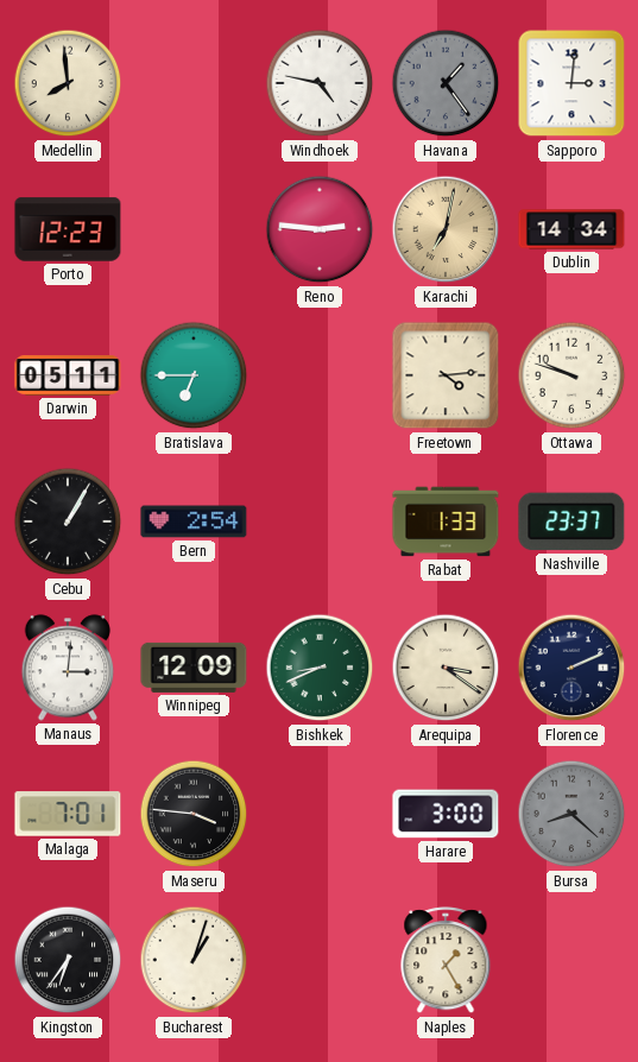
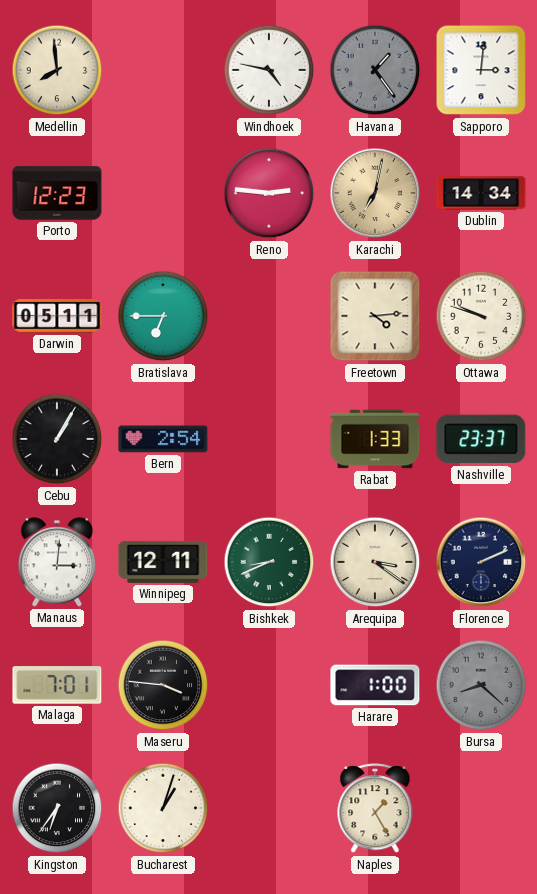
Winnipeg: 12:09 -> 12:11 (163, 562)
Harare: 3:00 -> 1:00 (375, 685)
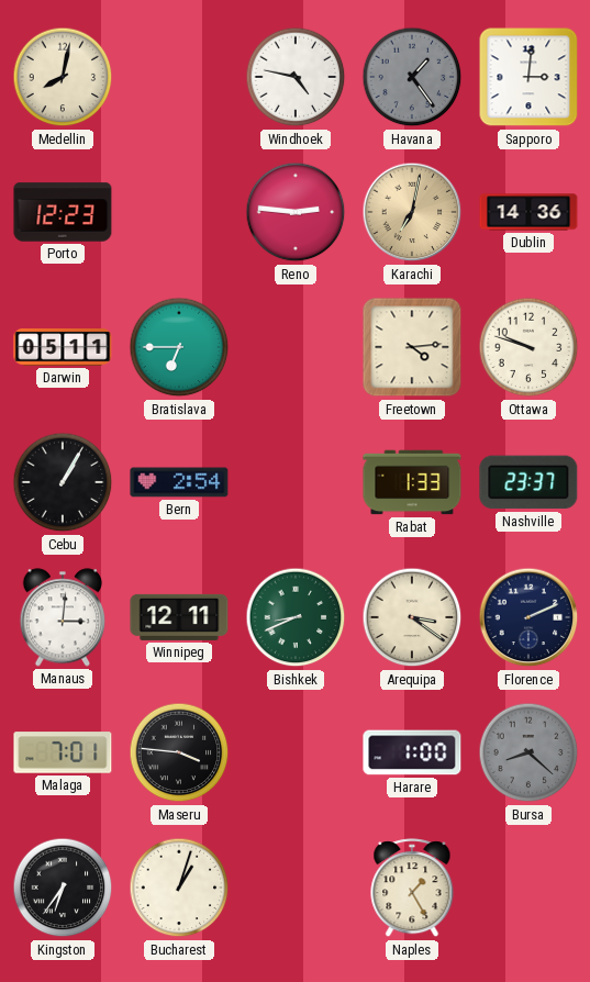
Medellin: 7:59 -> 8:02 (63, 77)
Dublin: 14:34 -> 14:36 (528, 212)
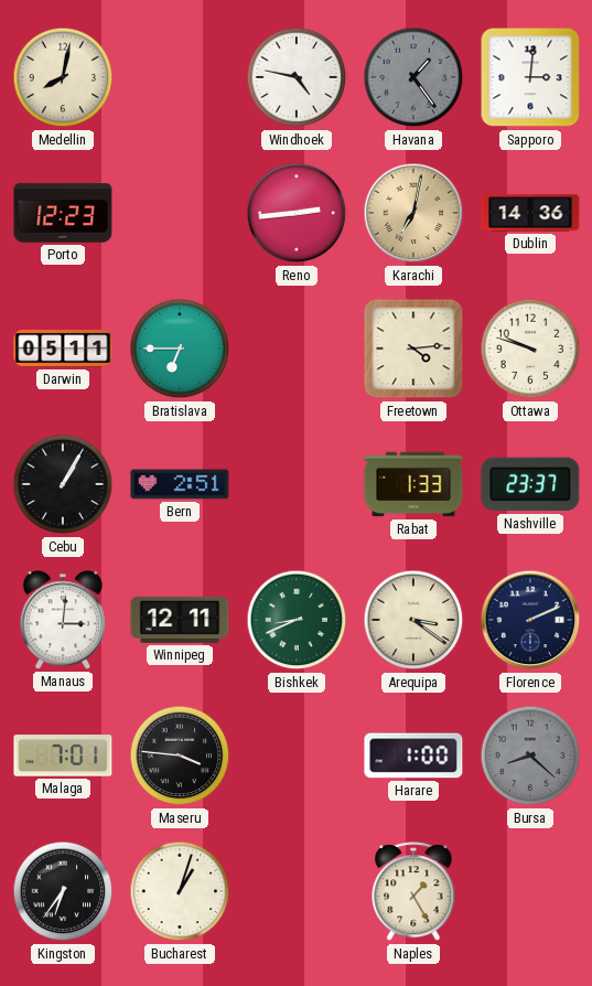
Reno: 2:46 -> 2:44 (297, 213)
Bern: 2:54 -> 2:51 (180, 484)
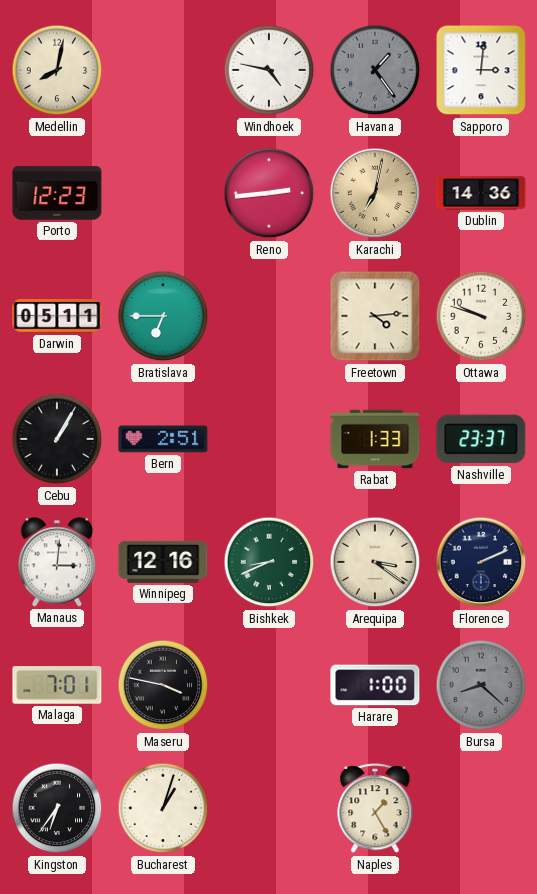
Winnipeg: 12:11 -> 12:16 (163, 562)
Maseru: 3:46 -> 3:47 (163, 685)
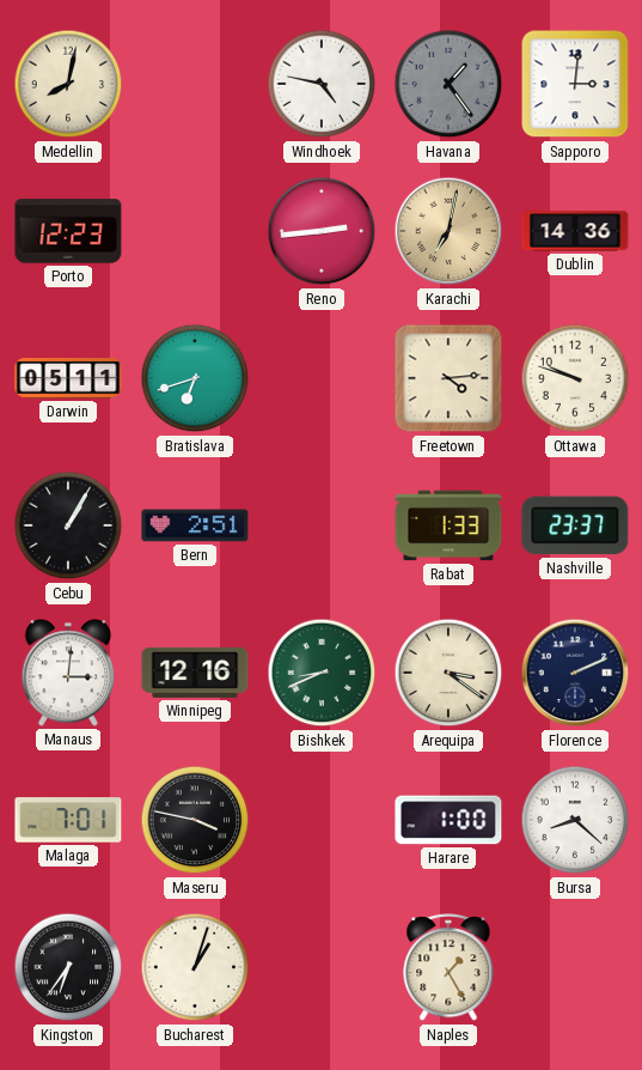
Bratislava: 6:45 -> 6:42 (195, 378)
Bursa dial: grey -> white (575, 820)
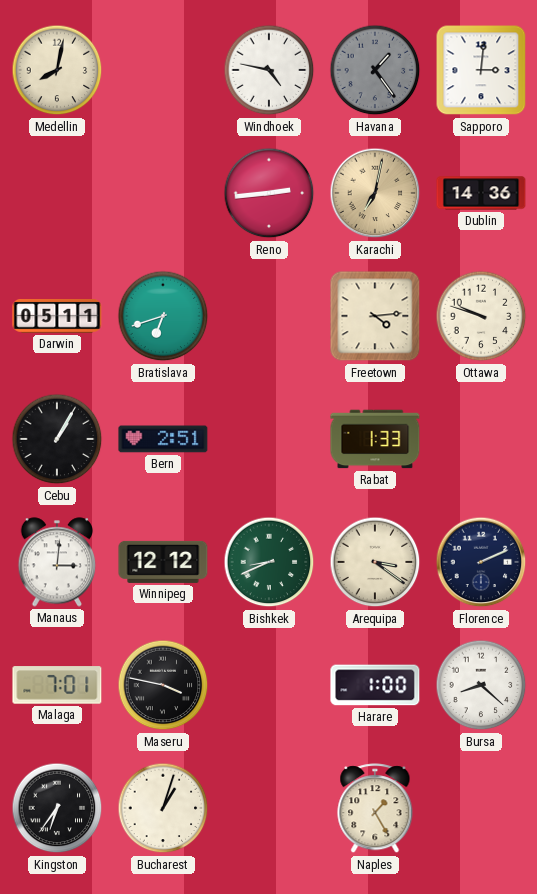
Porto: 12:23 -> none (68, 231)
Nashville: 23:37 -> none (575, 525)
Winnipeg: 12:16 -> 12:12 (163, 562)
